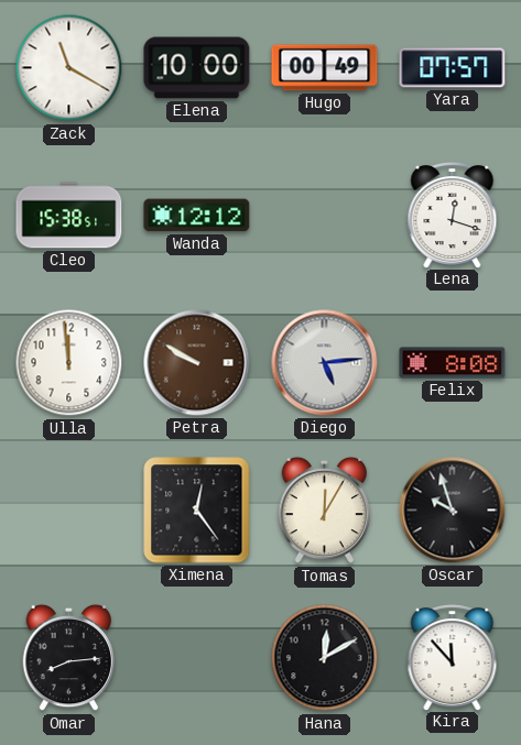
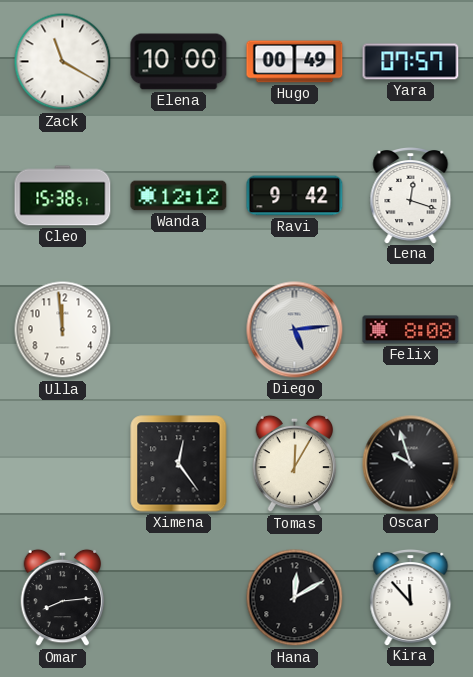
Ravi: none -> 9:42 (295, 196)
Petra: 9:50 -> none (197, 363)
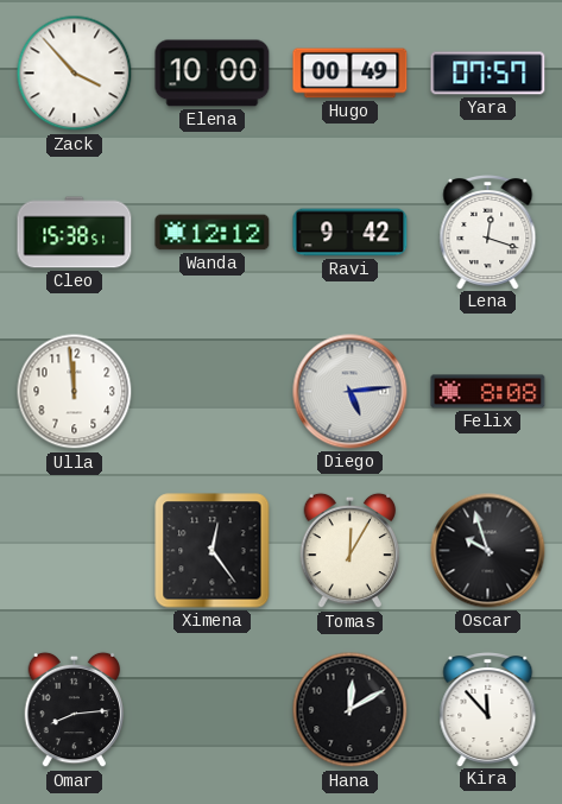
Zack: 11:20 -> 3:53 (75, 74)
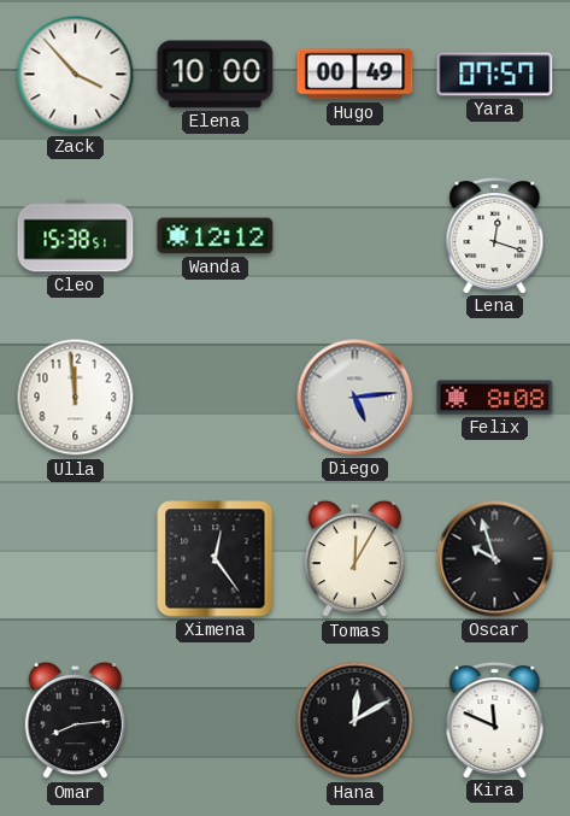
Ravi: 9:42 -> none (351, 233)
Kira: 11:53 -> 11:49 (495, 720)
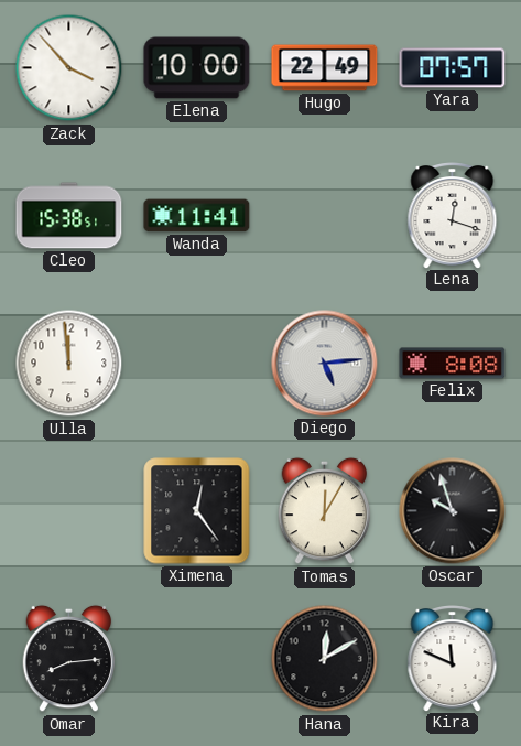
Hugo: 00:49 -> 22:49 (325, 68)
Wanda: 12:12 -> 11:41 (197, 216)
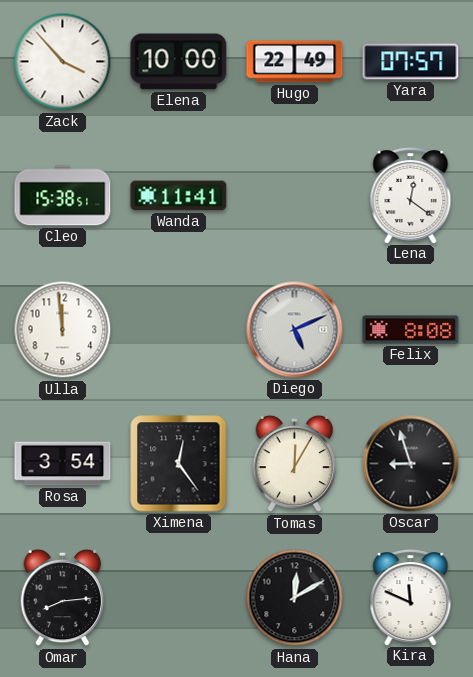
Lena: 12:18 -> 12:21 (411, 195)
Diego: 5:14 -> 5:11 (295, 330)
Rosa: none -> 3:54 (63, 464)
Oscar: 9:57 -> 8:57 (411, 464)
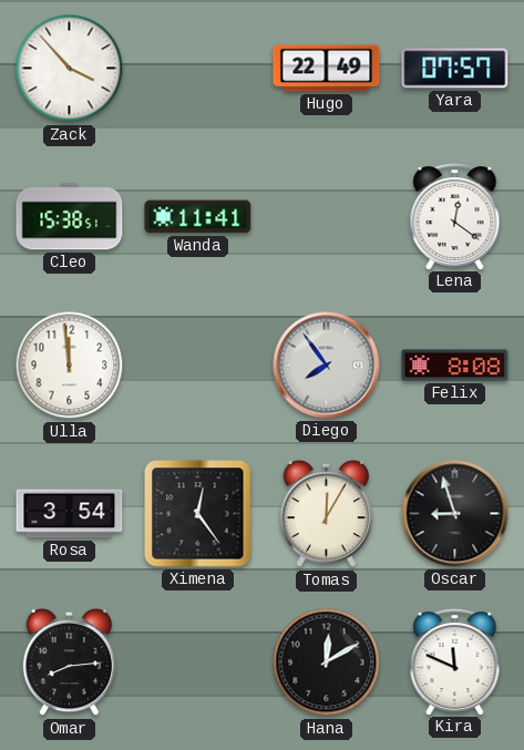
Elena: 10:00 -> none (179, 62)
Diego: 5:11 -> 7:54 (327, 366)
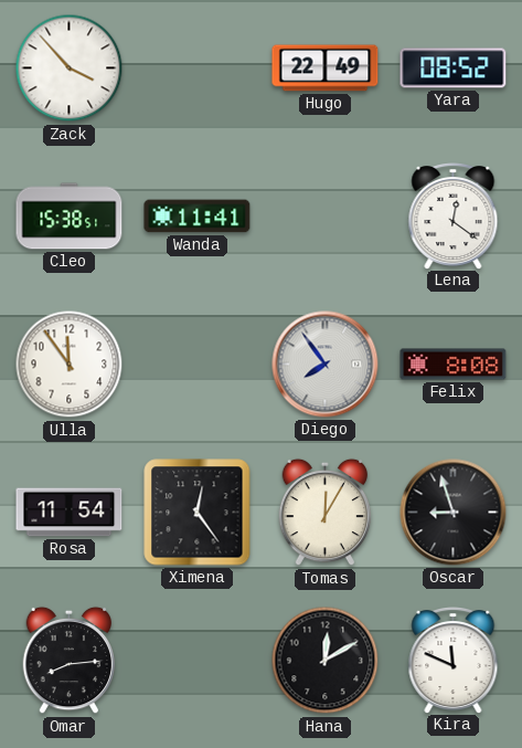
Yara: 07:57 -> 08:52 (454, 69)
Ulla: 11:59 -> 11:54 (70, 365)
Rosa: 3:54 -> 11:54 (70, 513)
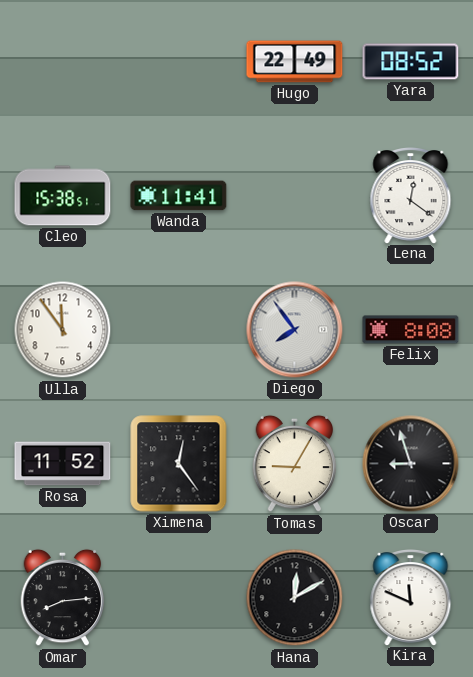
Zack: 3:53 -> none (70, 69)
Rosa: 11:54 -> 11:52 (63, 464)
Tomas: 12:05 -> 9:05 (295, 464)
